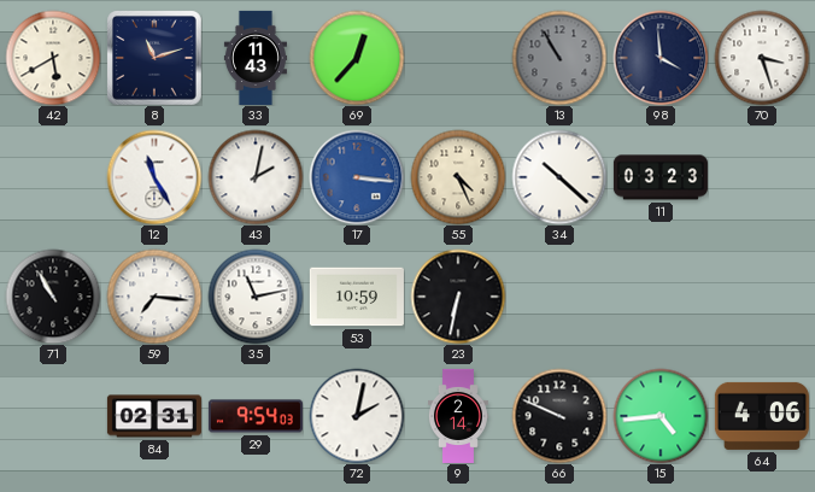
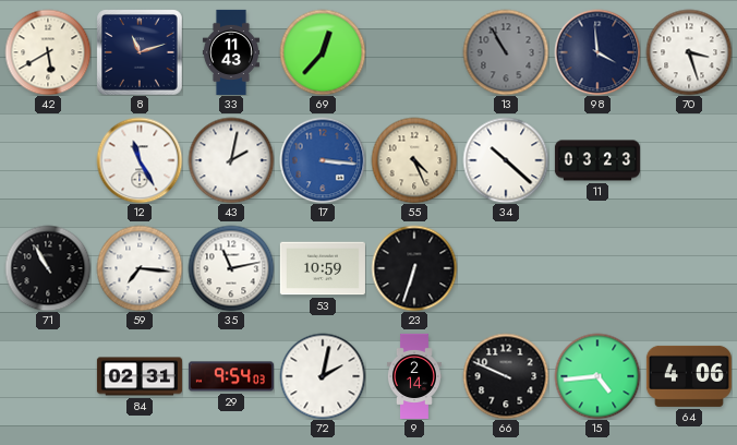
23: 6:32 -> 6:33 (414, 268)
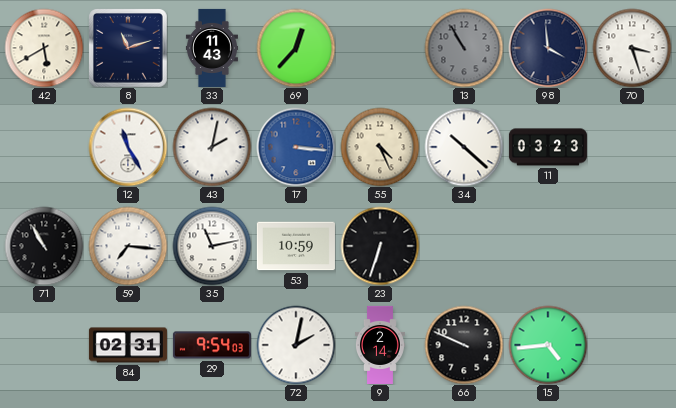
64: 4:06 -> none (689, 376)
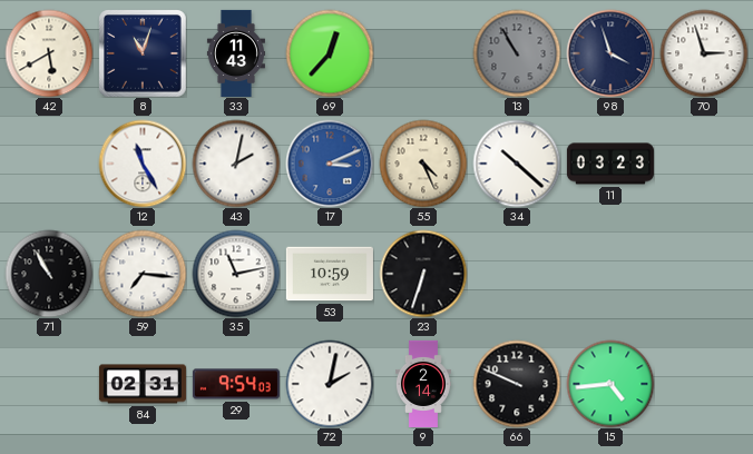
8: 11:12 -> 11:03 (143, 53)
98: 3:59 -> 3:57 (610, 53)
70: 3:27 -> 2:57 (704, 53)
17: 3:16 -> 3:11 (330, 164)
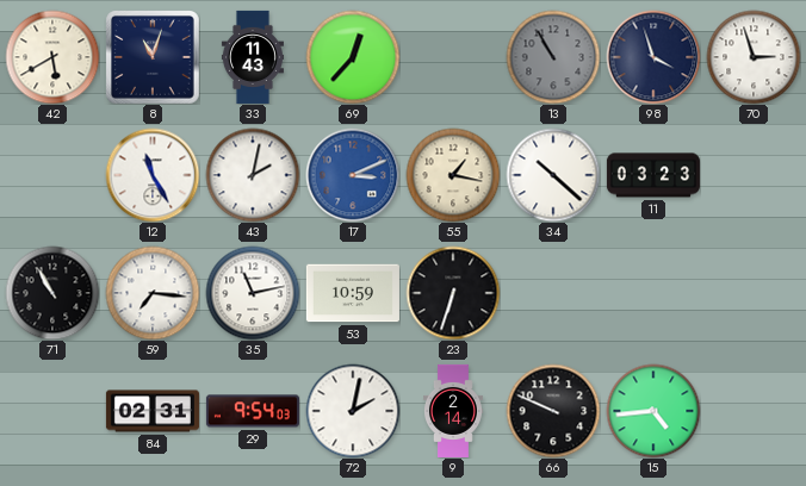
55: 4:26 -> 1:17 (453, 175)
